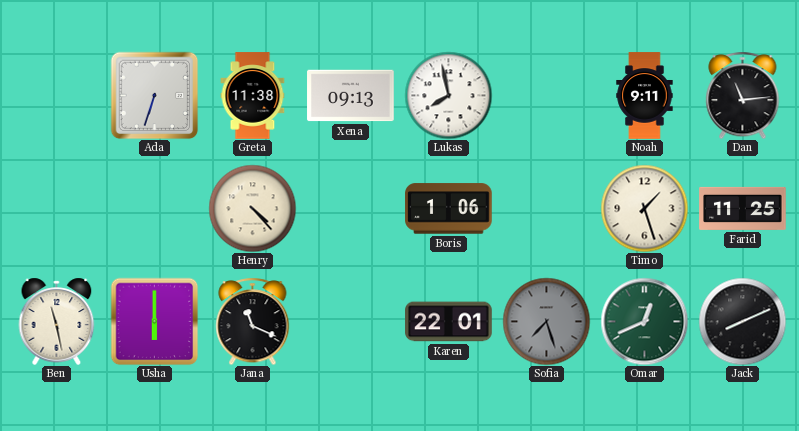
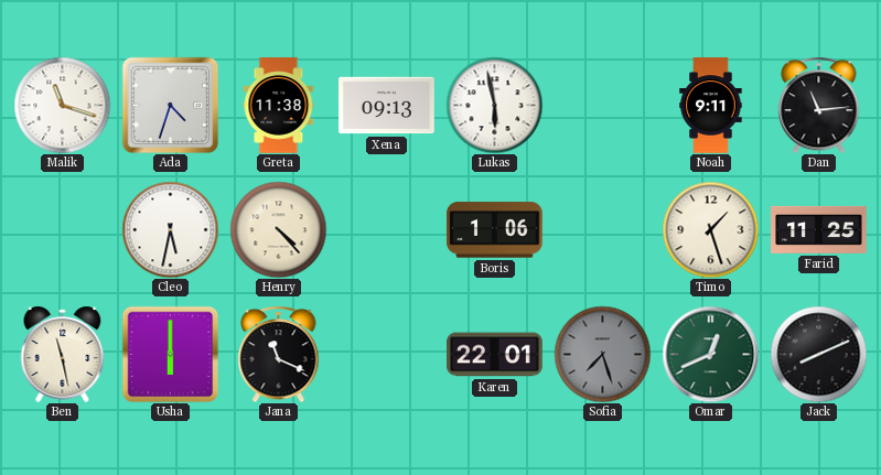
Malik: none -> 11:18 (62, 105)
Ada: 6:33 -> 4:33 (170, 105)
Lukas: 7:58 -> 5:58 (494, 105)
Cleo: none -> 5:32 (170, 229)
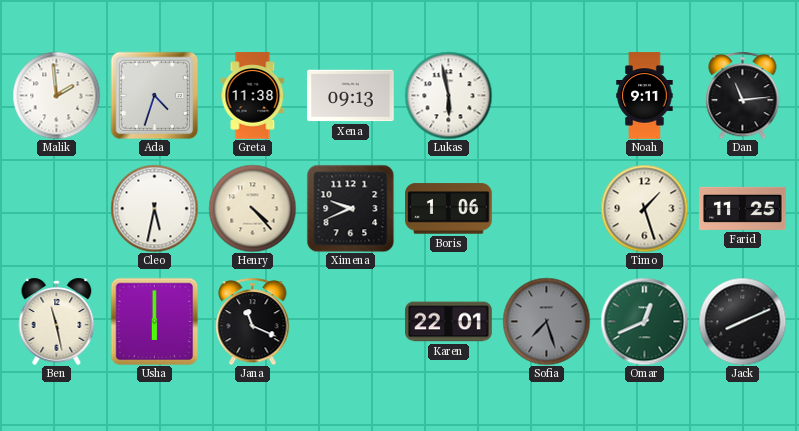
Malik: 11:18 -> 1:59 (56, 95)
Ximena: none -> 9:41 (350, 208)
